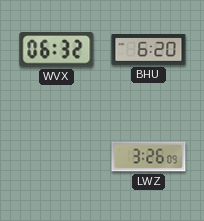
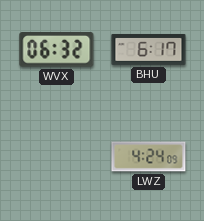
BHU: 6:20 -> 6:17 (149, 49)
LWZ: 3:26 -> 4:24 (149, 157)
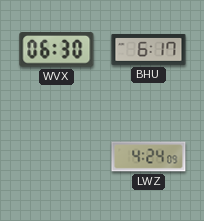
WVX: 06:32 -> 06:30 (57, 50)
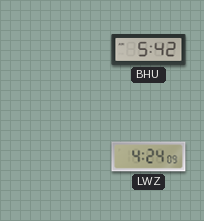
WVX: 06:30 -> none (57, 50)
BHU: 6:17 -> 5:42 (149, 49)
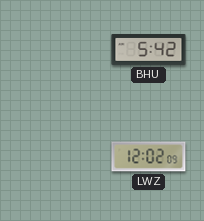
LWZ: 4:24 -> 12:02 (149, 157)
